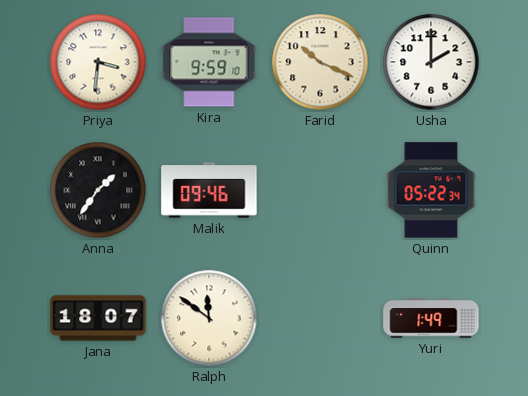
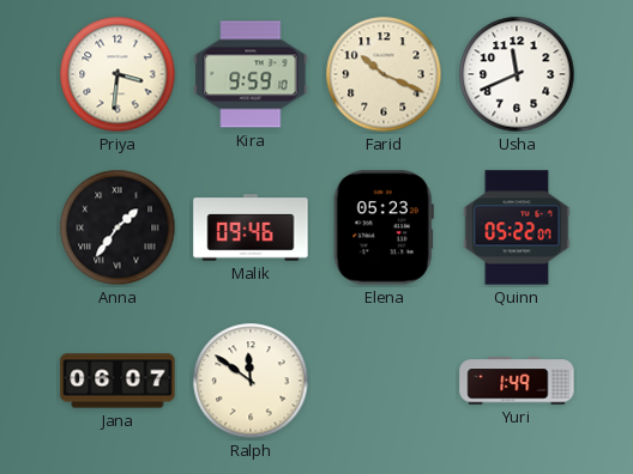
Usha: 2:00 -> 11:41 (517, 74)
Elena: none -> 05:23 (384, 227)
Quinn: 05:22:34 -> 05:22:07 (517, 227)
Jana: 18:07 -> 06:07 (117, 381)
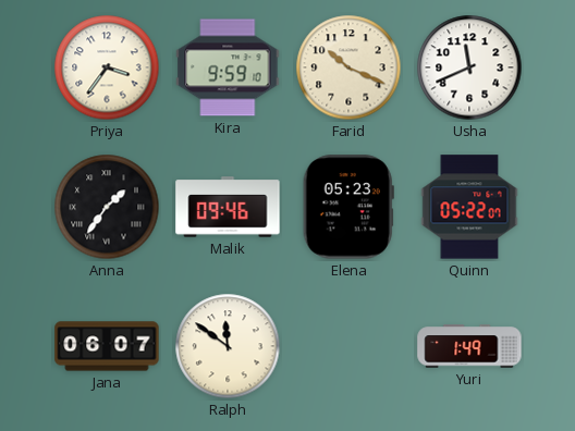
Priya: 3:31 -> 3:36 (107, 67)
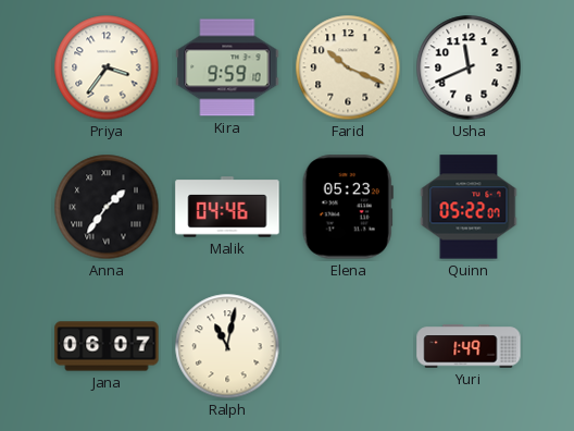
Malik: 09:46 -> 04:46 (227, 207)
Ralph: 11:51 -> 11:02 (227, 346)
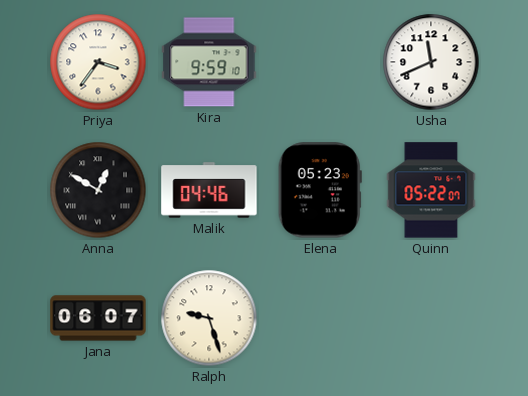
Farid: 10:19 -> none (348, 67)
Anna: 1:36 -> 12:50 (98, 190)
Ralph: 11:02 -> 9:27 (209, 318)
Yuri: 1:49 -> none (469, 346)
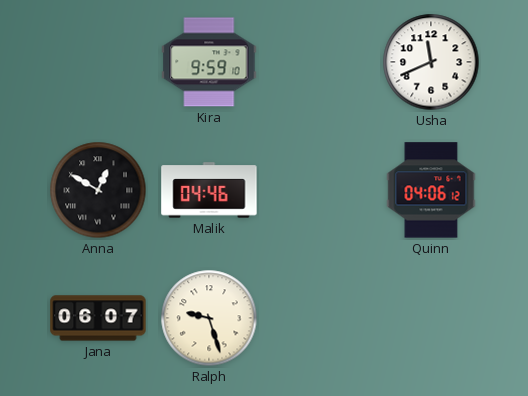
Priya: 3:36 -> none (98, 62)
Elena: 05:23 -> none (320, 190)
Quinn: 05:22 -> 04:06 (431, 190)
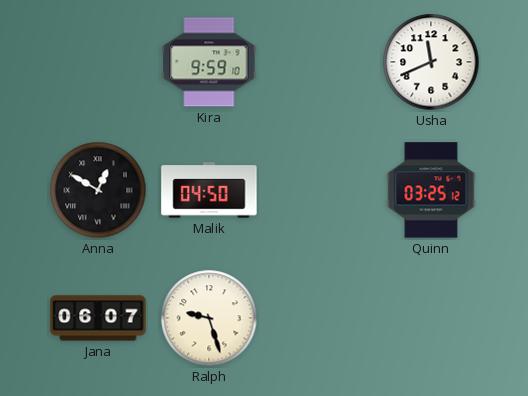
Malik: 04:46 -> 04:50 (209, 190)
Quinn: 04:06 -> 03:25 (431, 190)
